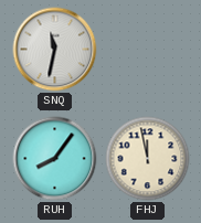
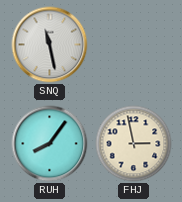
SNQ: 11:32 -> 11:28 (50, 45)
FHJ: 11:58 -> 2:58 (134, 144)
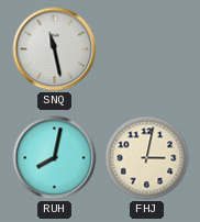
RUH: 8:06 -> 8:02 (55, 158)
FHJ: 2:58 -> 3:02 (147, 158)
